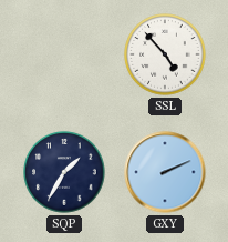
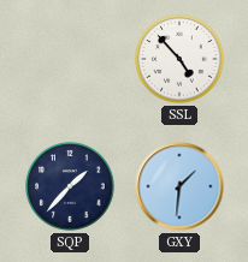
SQP: 1:35 -> 1:37 (70, 186)
GXY: 2:11 -> 1:31 (179, 186)
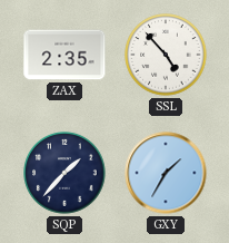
ZAX: none -> 2:35 (64, 55)
GXY: 1:31 -> 1:35 (166, 173)
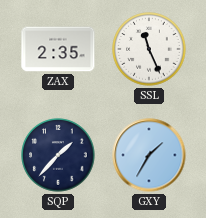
SSL: 4:53 -> 11:26 (149, 49)
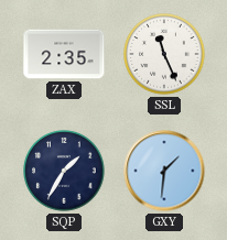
SQP: 1:37 -> 1:35 (64, 171)
GXY: 1:35 -> 1:31 (164, 171)
